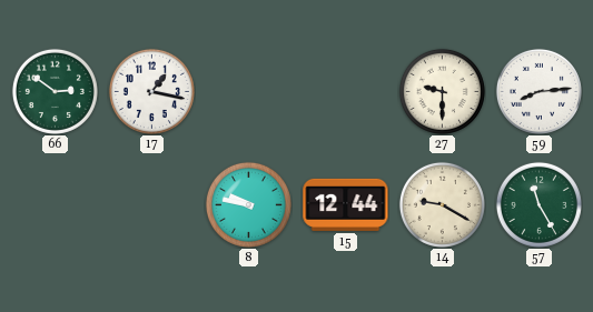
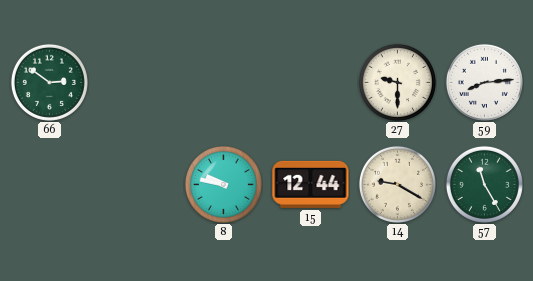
17: 1:17 -> none (151, 91)
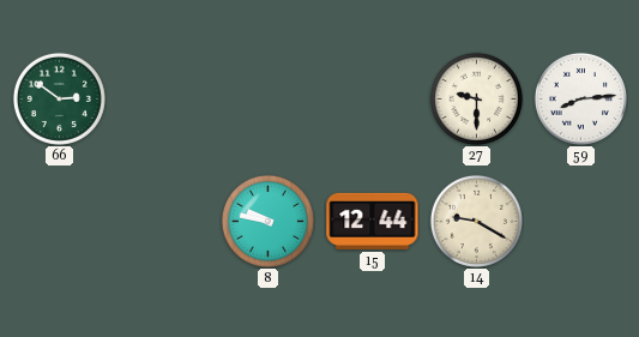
57: 11:25 -> none (484, 184)
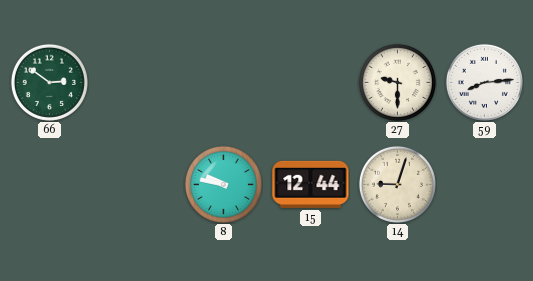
14: 9:20 -> 9:03 (397, 184)
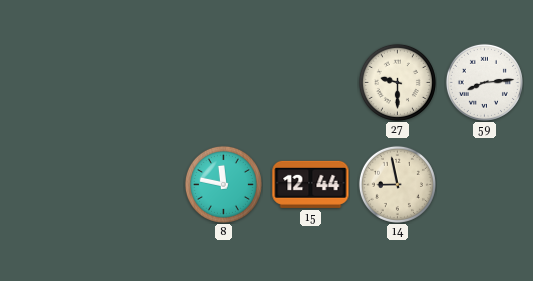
66: 2:51 -> none (49, 82)
8: 9:47 -> 11:47 (223, 184)
14: 9:03 -> 8:58 (397, 184)
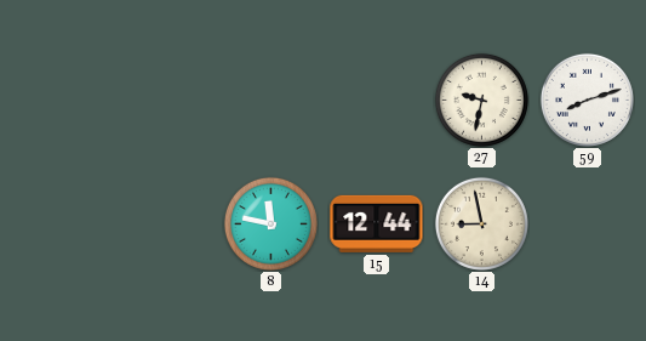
27: 9:30 -> 9:32 (481, 100)
59: 8:14 -> 8:12 (587, 100)
